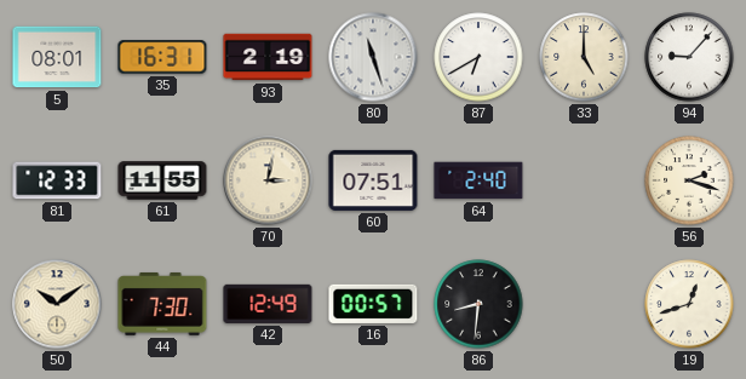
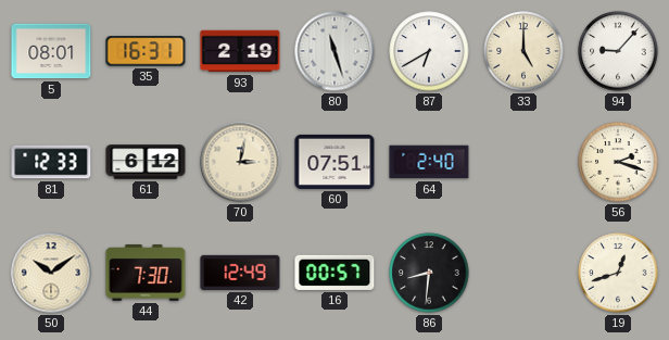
61: 11:55 -> 6:12 (146, 162)
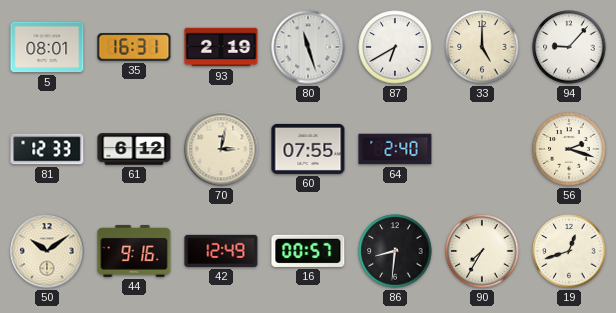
60: 07:51 -> 07:55 (308, 149)
44: 7:30 -> 9:16 (134, 251)
90: none -> 7:35 (482, 251)
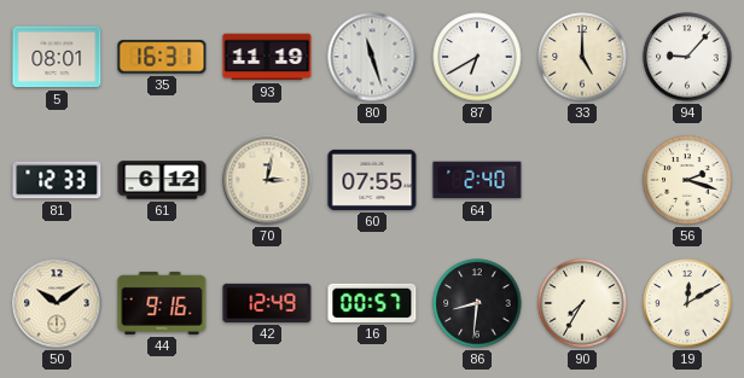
93: 2:19 -> 11:19 (267, 57)
19: 12:42 -> 12:10 (687, 303)
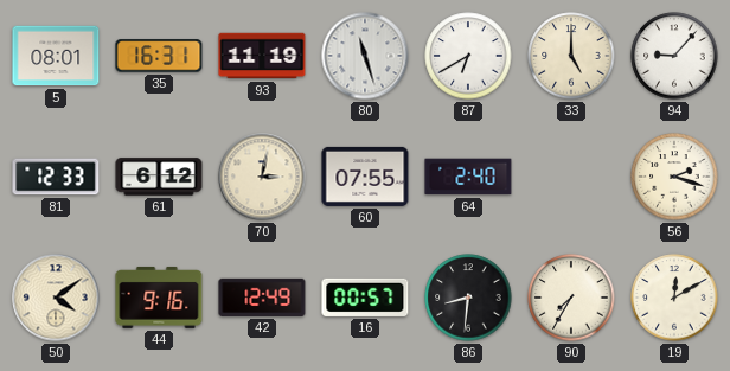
50: 10:09 -> 4:09 (56, 298)
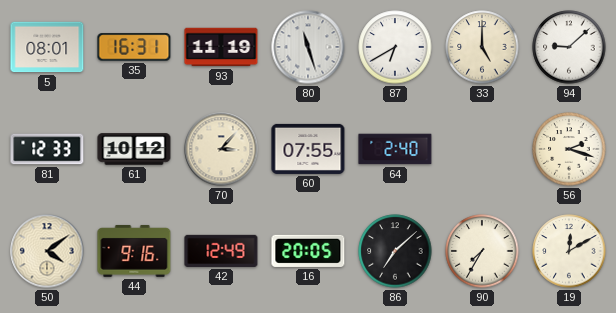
94: 9:07 -> 9:08 (569, 47)
61: 6:12 -> 10:12 (134, 149)
70: 3:02 -> 3:07 (221, 149)
16: 00:57 -> 20:05 (308, 251)
86: 8:31 -> 7:08 (395, 251)
